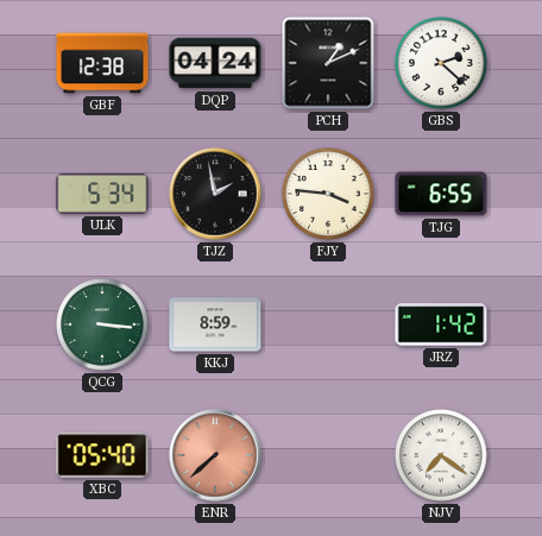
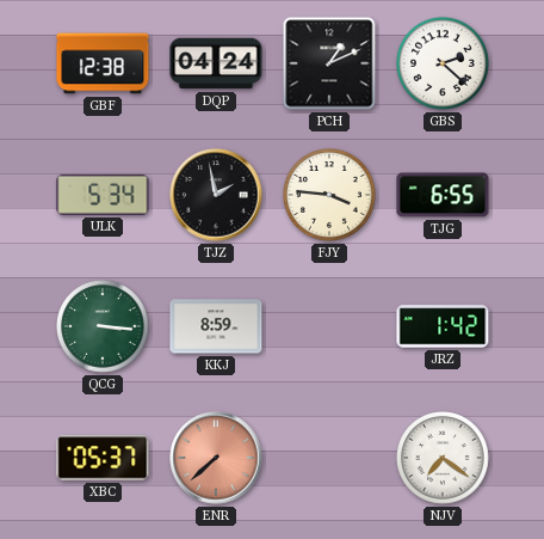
XBC: 05:40 -> 05:37 (103, 458)
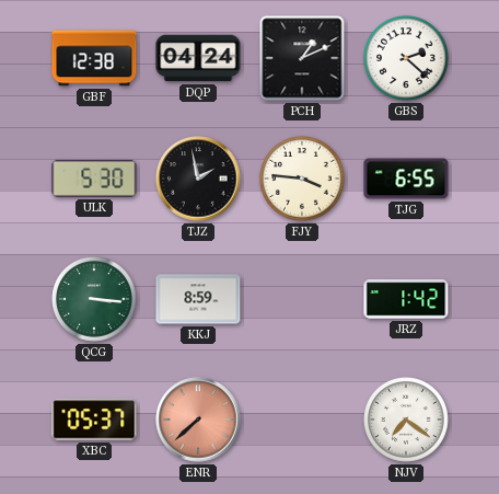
ULK: 5:34 -> 5:30 (94, 179)
